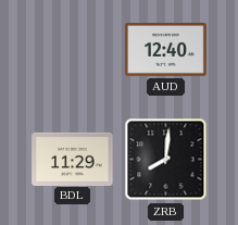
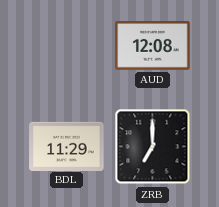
AUD: 12:40 -> 12:08 (153, 46)
ZRB: 8:01 -> 7:00 (153, 147)
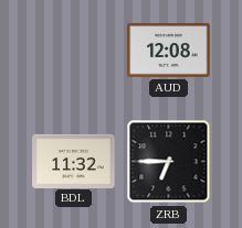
BDL: 11:29 -> 11:32 (74, 161)
ZRB: 7:00 -> 6:45 (169, 162)
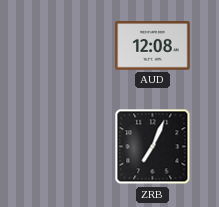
BDL: 11:32 -> none (74, 161)
ZRB: 6:45 -> 7:04 (153, 147)
